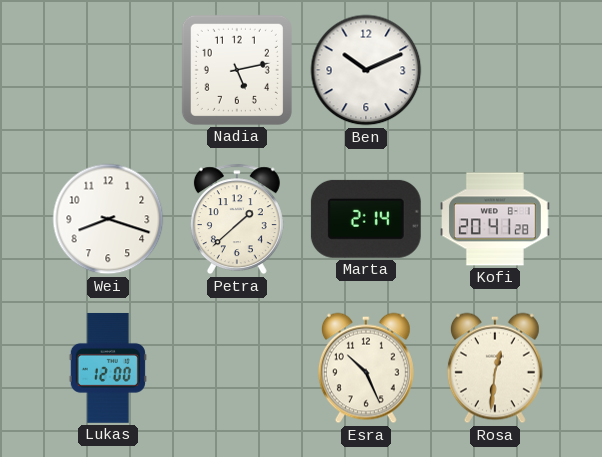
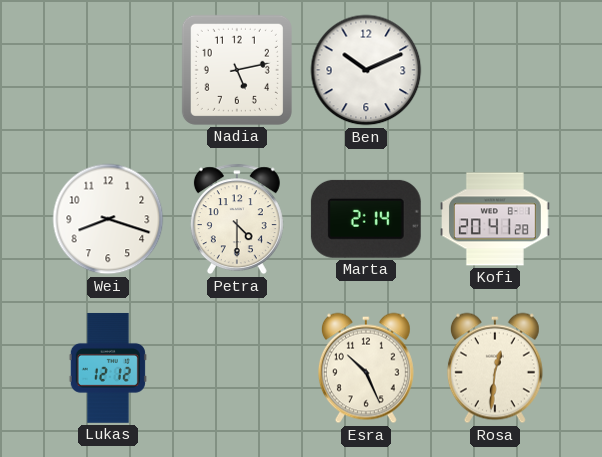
Petra: 1:38 -> 4:30 (237, 219)
Lukas: 12:00 -> 12:12 (108, 368)
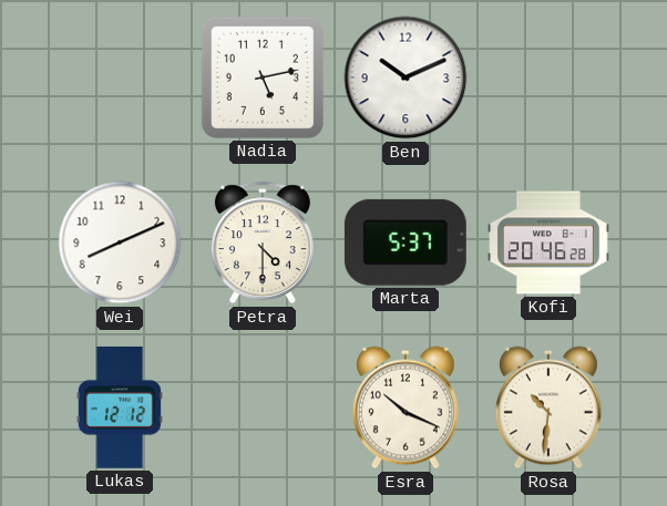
Wei: 8:18 -> 8:11 (120, 242)
Marta: 2:14 -> 5:37 (406, 242)
Kofi: 20:41 -> 20:46 (550, 242)
Esra: 10:26 -> 10:19 (406, 407)
Rosa: 12:31 -> 10:31 (548, 407)
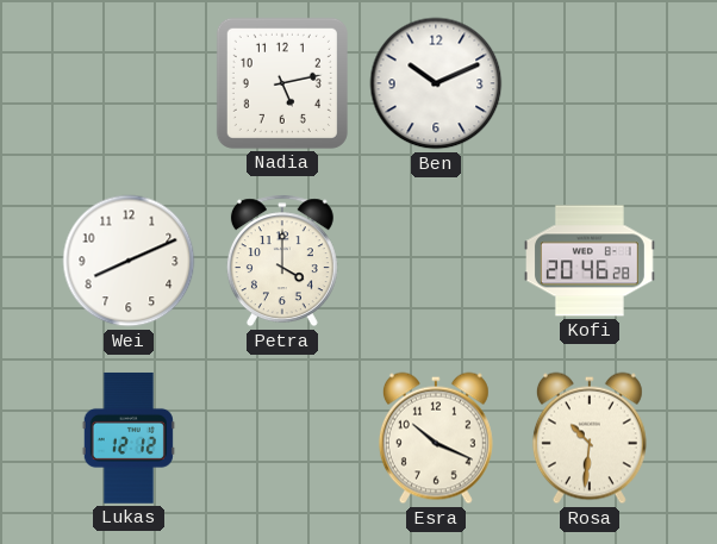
Petra: 4:30 -> 4:00 (282, 261)
Marta: 5:37 -> none (406, 242)
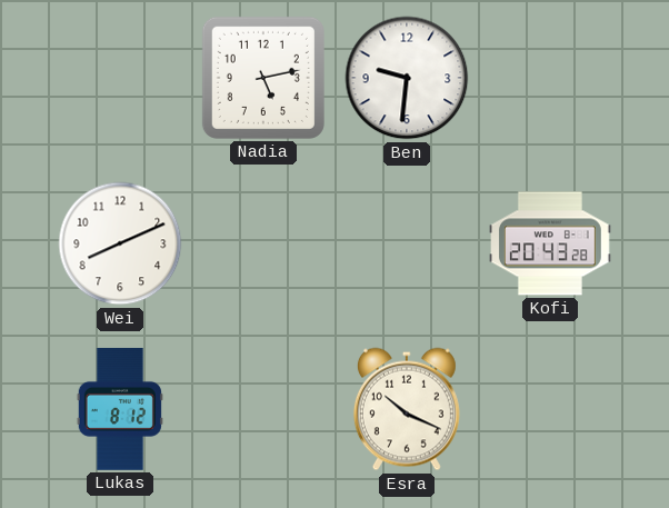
Ben: 10:11 -> 9:31 (407, 78)
Petra: 4:00 -> none (282, 261)
Kofi: 20:46 -> 20:43 (551, 243)
Lukas: 12:12 -> 8:12 (120, 409)
Rosa: 10:31 -> none (590, 438)
